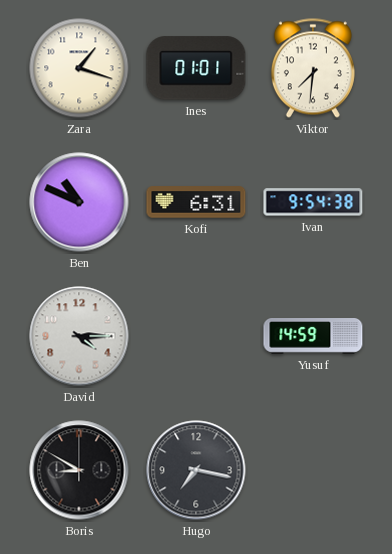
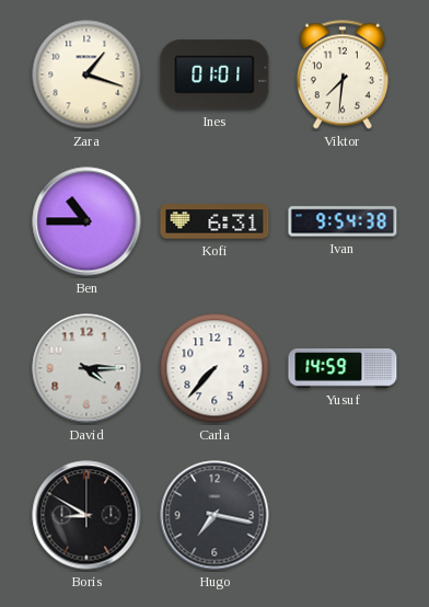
Ben: 10:49 -> 10:45 (86, 221)
Carla: none -> 7:37 (215, 368)
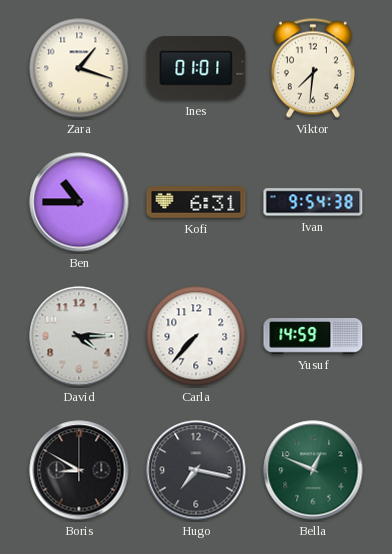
Bella: none -> 12:49 (313, 470)
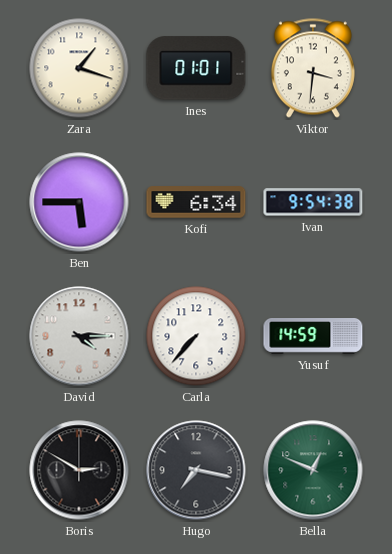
Viktor: 7:31 -> 3:31 (313, 68)
Ben: 10:45 -> 5:45 (79, 202)
Kofi: 6:31 -> 6:34 (196, 202)
Boris: 8:50 -> 2:50 (79, 470)
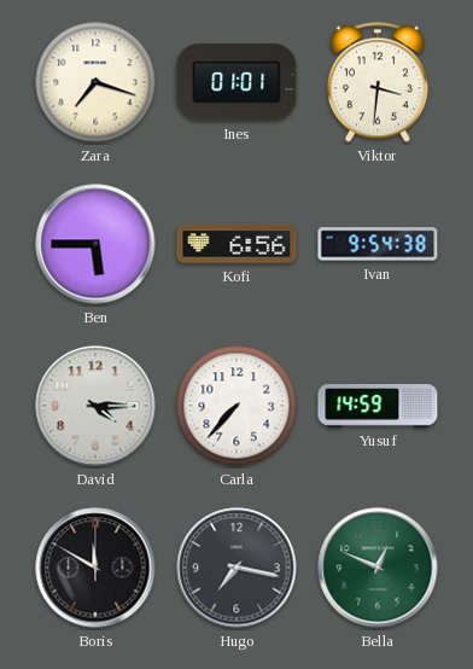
Zara: 1:18 -> 7:18 (95, 82)
Kofi: 6:34 -> 6:56 (237, 244)
Boris: 2:50 -> 11:50 (95, 568)
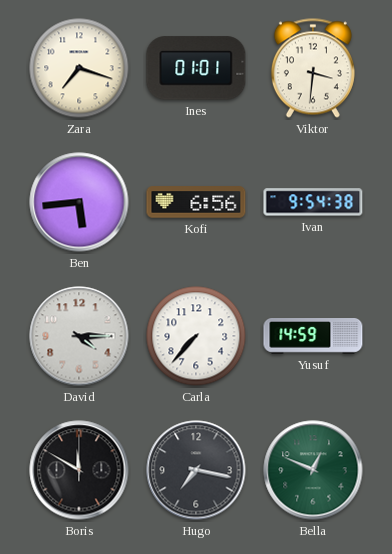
Ben: 5:45 -> 5:44 (79, 202)
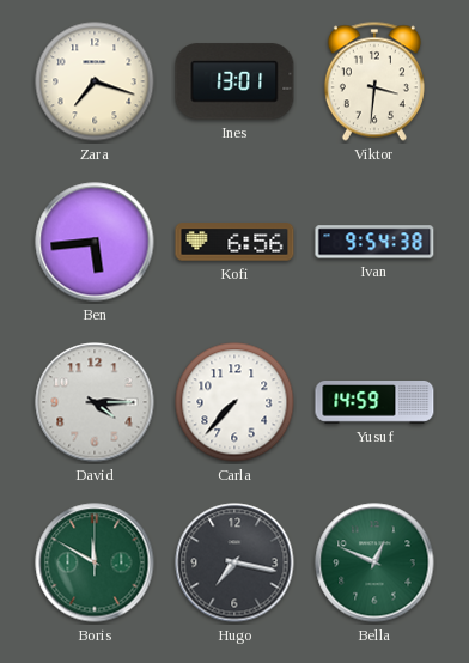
Ines: 01:01 -> 13:01 (234, 81)
Boris dial: black -> green (95, 562)
